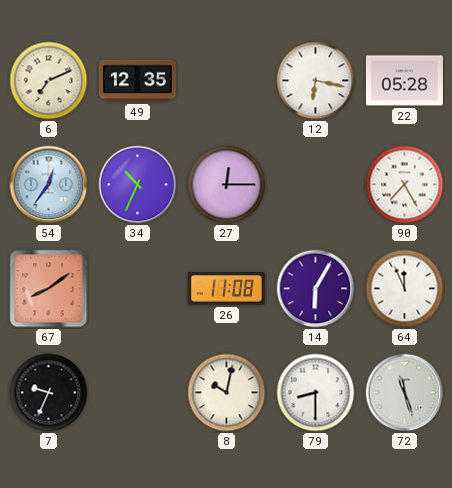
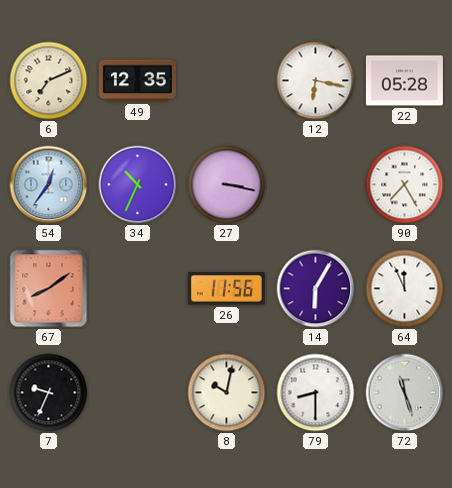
27: 12:15 -> 3:17 (227, 185)
26: 11:08 -> 11:56 (226, 289)
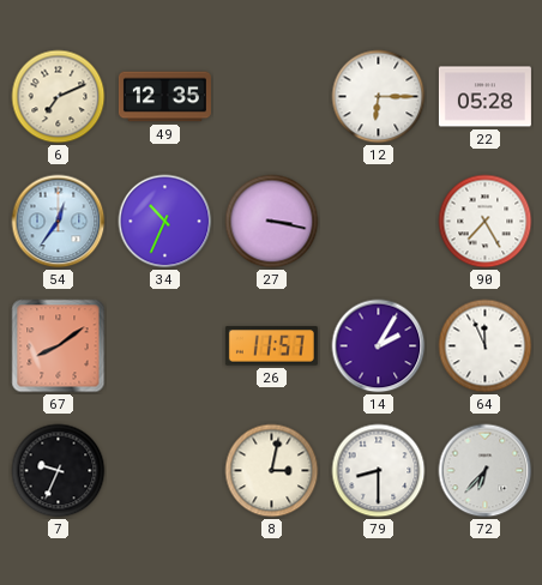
12: 6:17 -> 6:15 (379, 97)
26: 11:56 -> 11:57 (271, 346)
14: 6:05 -> 2:05 (379, 346)
8: 10:02 -> 3:02 (272, 471)
72: 11:27 -> 6:37 (486, 471)
